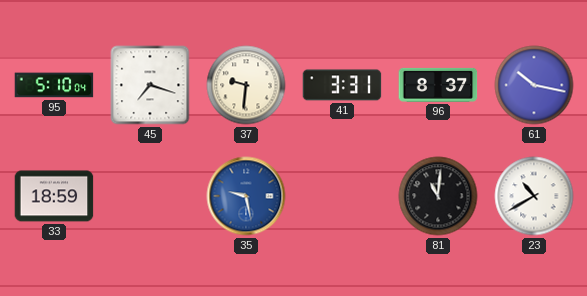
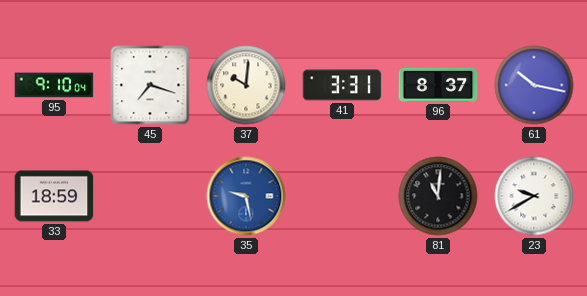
95: 5:10 -> 9:10 (54, 85)
37: 9:31 -> 10:01 (246, 85)
23: 10:40 -> 9:40 (534, 196)
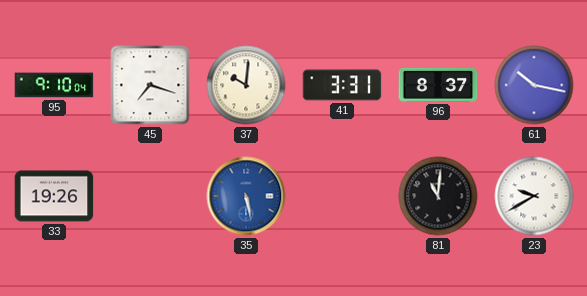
33: 18:59 -> 19:26 (54, 196)
35: 9:28 -> 5:28 (246, 196)
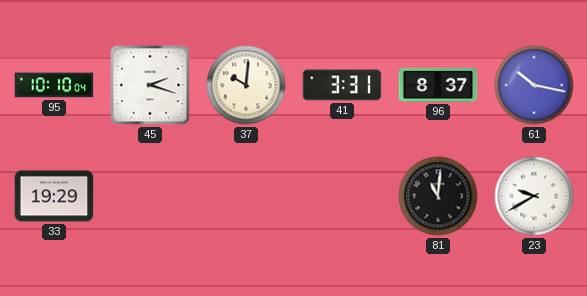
95: 9:10 -> 10:10 (54, 85)
45: 7:18 -> 2:18 (150, 85)
33: 19:26 -> 19:29 (54, 196)
35: 5:28 -> none (246, 196)
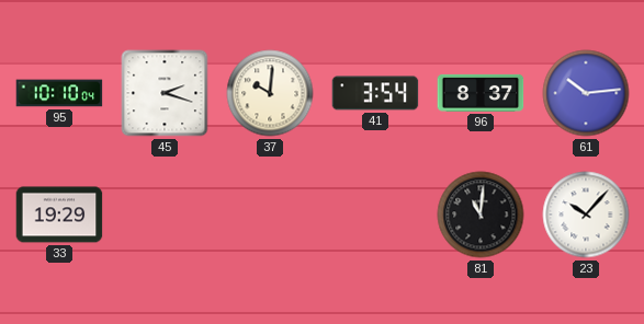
41: 3:31 -> 3:54 (375, 93)
61: 10:17 -> 10:14 (586, 93)
23: 9:40 -> 10:07 (586, 215)
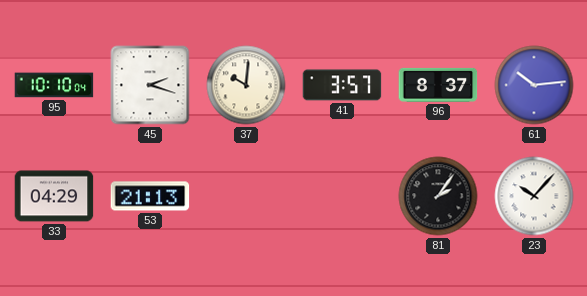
41: 3:54 -> 3:57 (342, 85)
33: 19:29 -> 04:29 (54, 196)
53: none -> 21:13 (150, 196)
81: 11:01 -> 2:06 (438, 196)
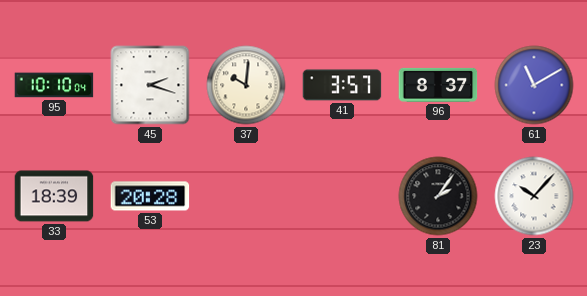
61: 10:14 -> 11:10 (534, 85)
33: 04:29 -> 18:39 (54, 196)
53: 21:13 -> 20:28 (150, 196)
